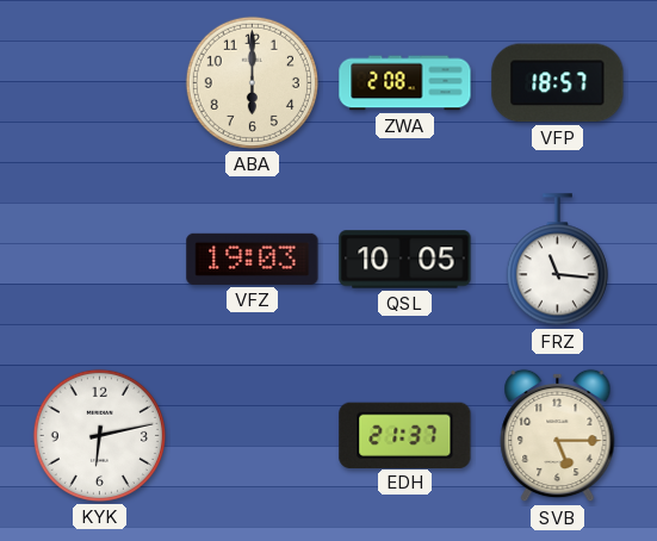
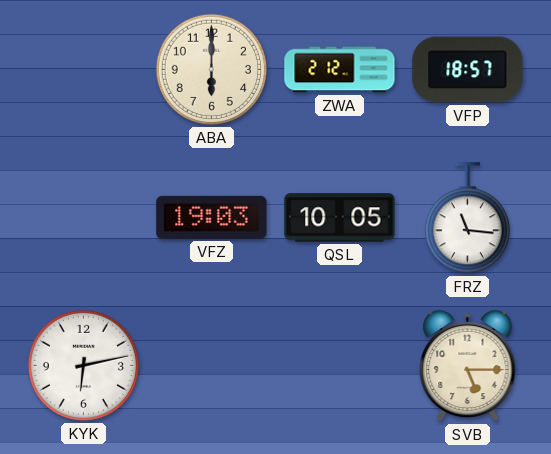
ZWA: 2:08 -> 2:12 (340, 70)
EDH: 21:37 -> none (405, 435)
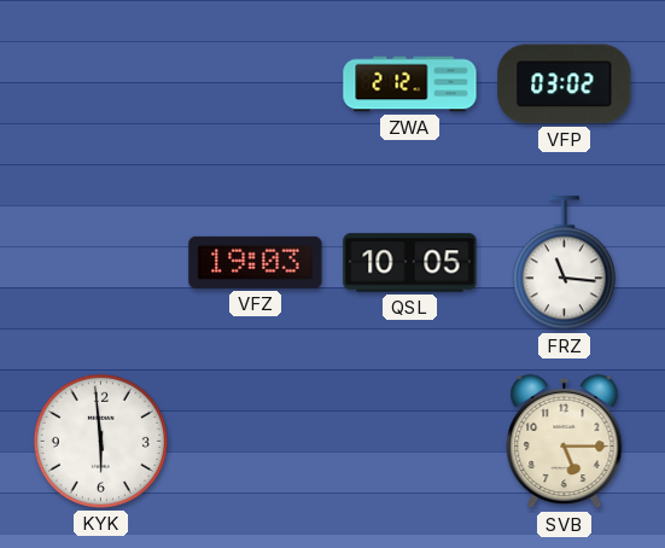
ABA: 6:00 -> none (211, 69)
VFP: 18:57 -> 03:02 (565, 84)
KYK: 6:13 -> 5:59 (100, 441)
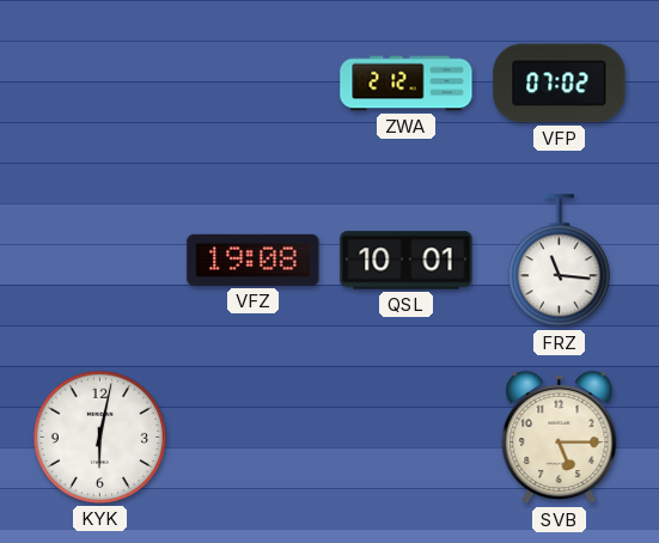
VFP: 03:02 -> 07:02 (560, 84)
VFZ: 19:03 -> 19:08 (254, 260)
QSL: 10:05 -> 10:01 (407, 261)
KYK: 5:59 -> 6:02 (99, 437)
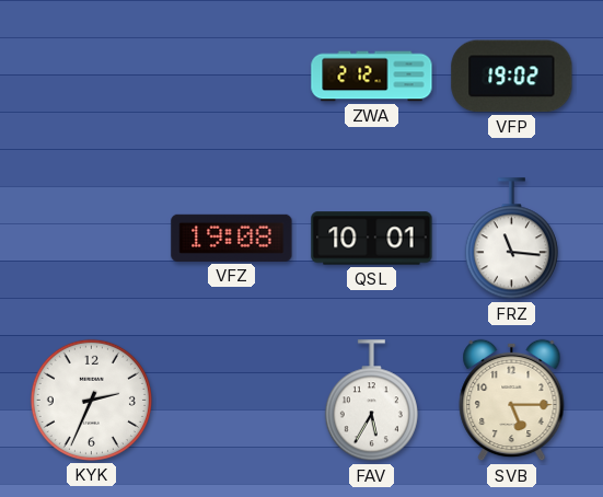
VFP: 07:02 -> 19:02 (512, 77)
KYK: 6:02 -> 2:34 (91, 400)
FAV: none -> 5:35 (371, 401)
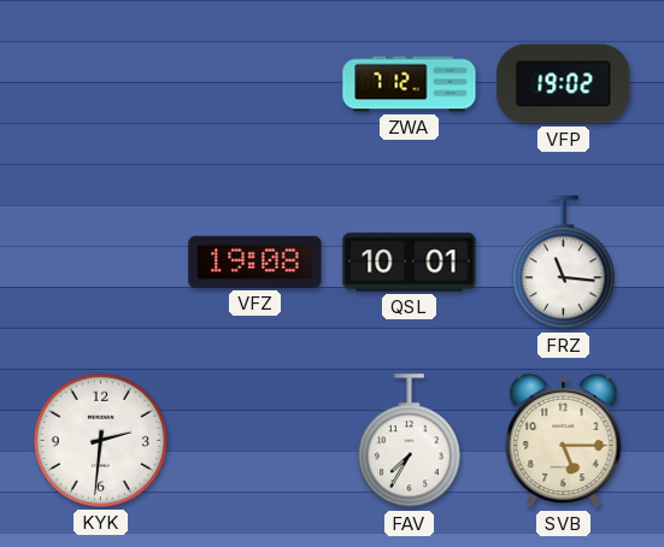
ZWA: 2:12 -> 7:12 (410, 84)
KYK: 2:34 -> 2:31 (100, 440)
FAV: 5:35 -> 7:35 (409, 441)
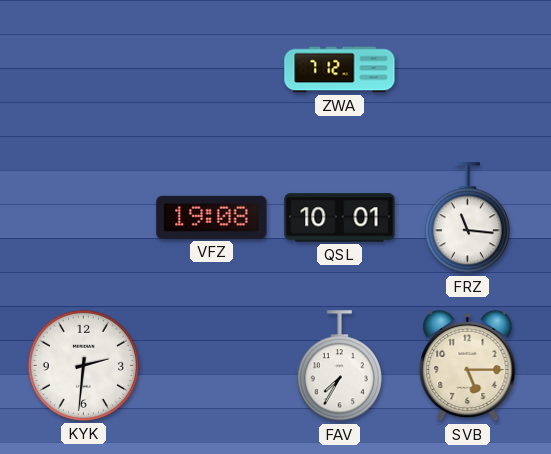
VFP: 19:02 -> none (564, 84)
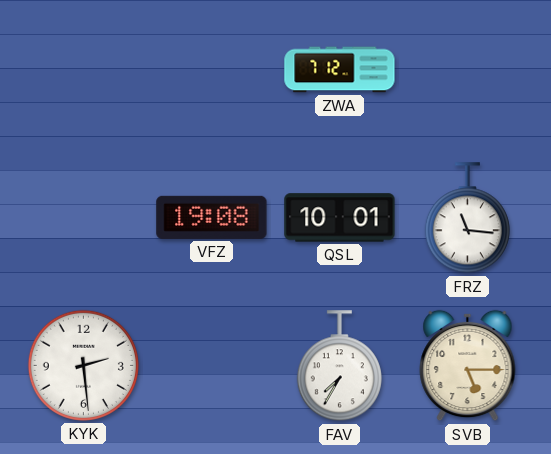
KYK: 2:31 -> 2:29 (83, 365)
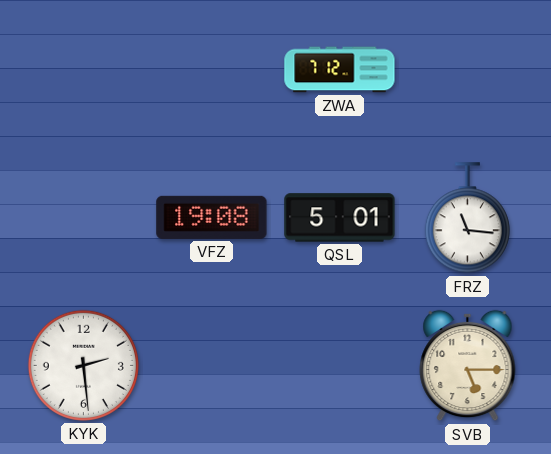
QSL: 10:01 -> 5:01 (340, 218)
FAV: 7:35 -> none (339, 366)
